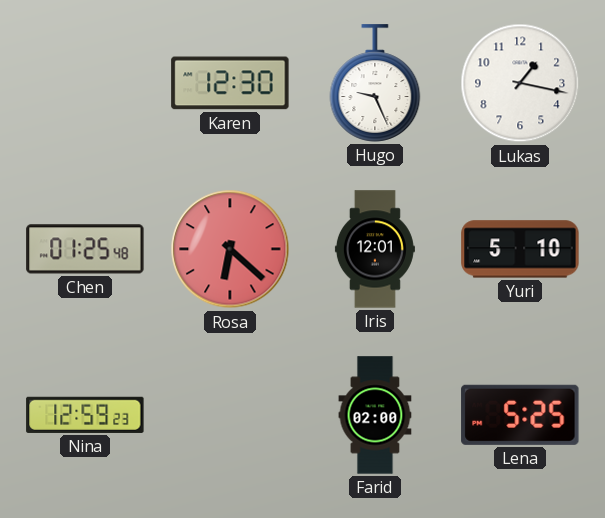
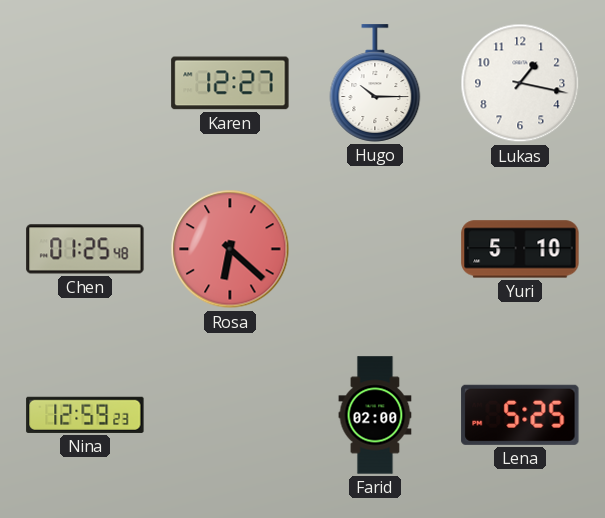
Karen: 12:30 -> 12:27 (230, 83)
Hugo: 9:26 -> 10:15 (375, 83)
Iris: 12:01 -> none (375, 249)
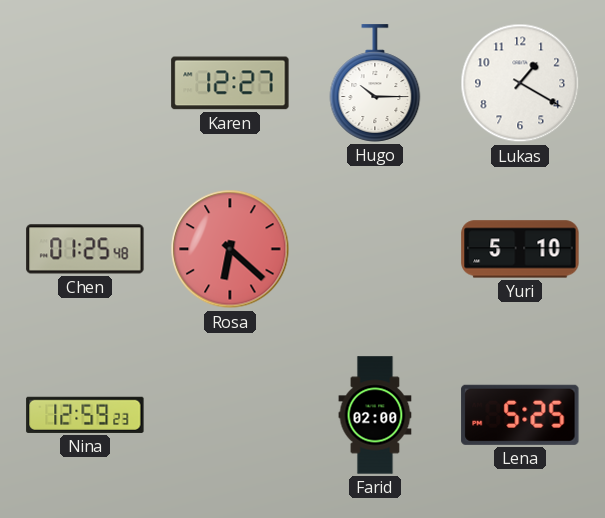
Lukas: 1:17 -> 1:20 (520, 83)
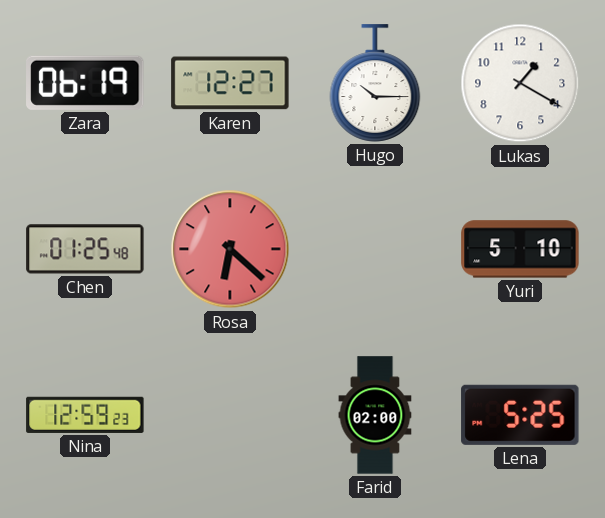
Zara: none -> 06:19 (85, 83)
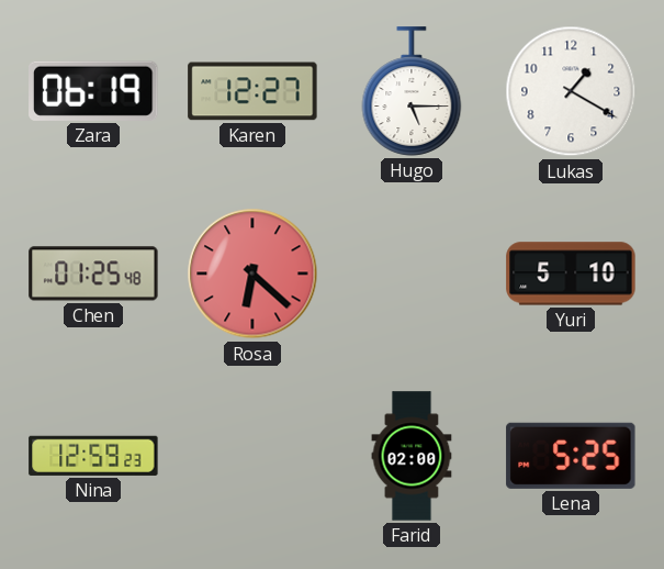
Hugo: 10:15 -> 5:15 (412, 91)
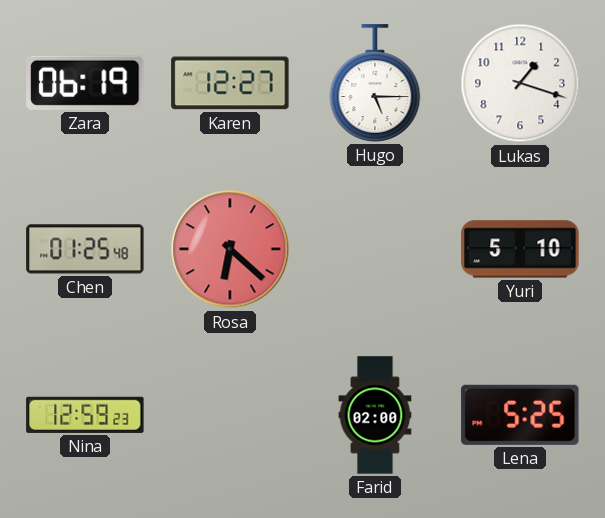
Lukas: 1:20 -> 1:18 (520, 83)
